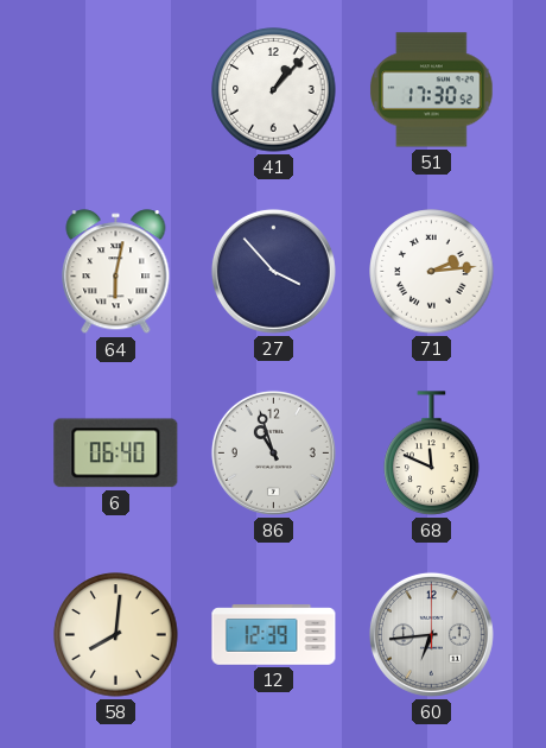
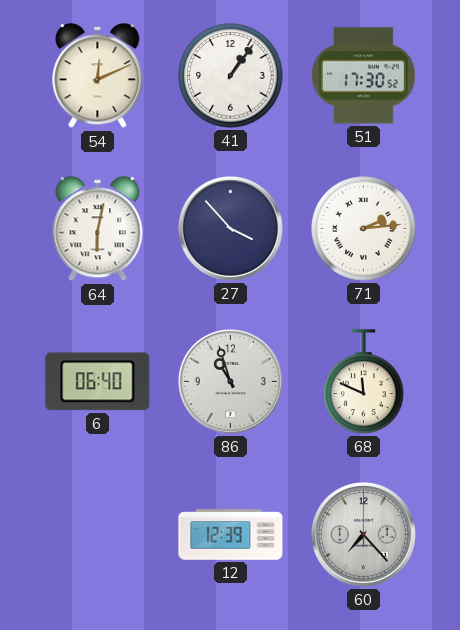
54: none -> 12:11 (98, 76)
41: 1:07 -> 1:06 (231, 76)
58: 8:01 -> none (116, 635)
60: 6:44 -> 7:23 (363, 534)
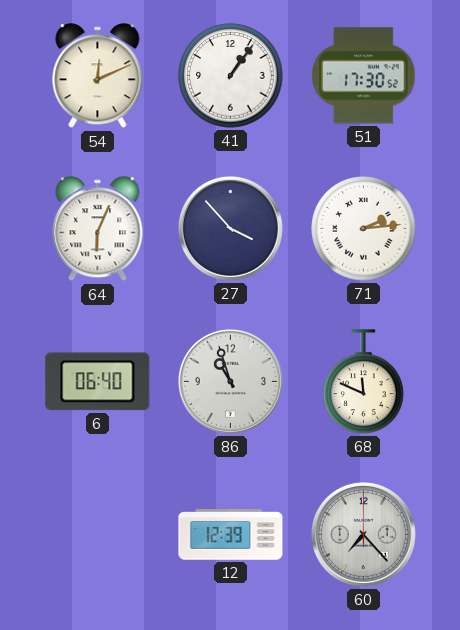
64: 6:02 -> 6:04 (98, 229)
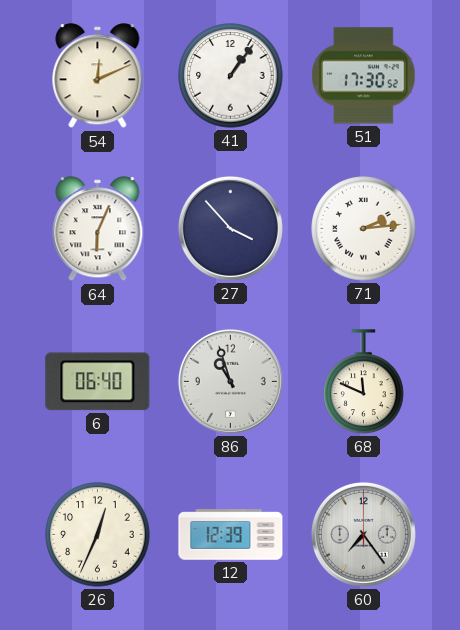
26: none -> 12:34 (98, 535)
60: 7:23 -> 7:24 (363, 534)
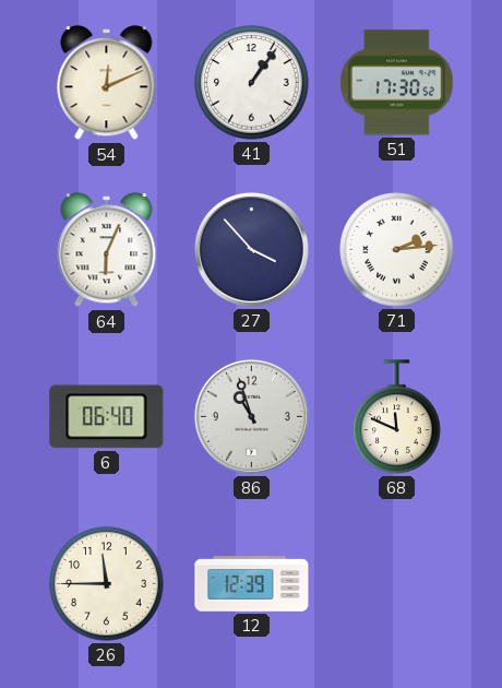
26: 12:34 -> 11:45 (107, 584)
60: 7:24 -> none (363, 534)
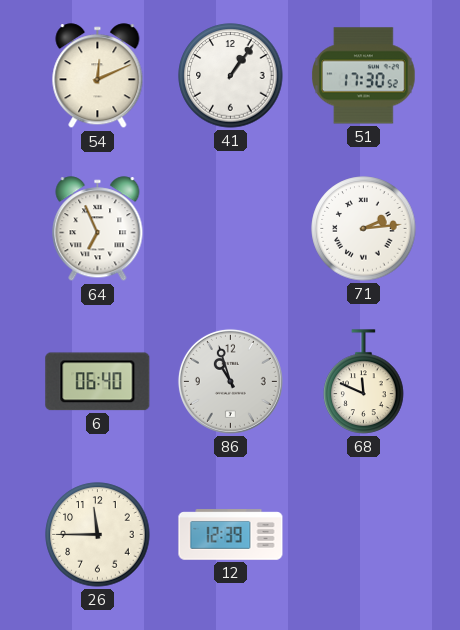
64: 6:04 -> 6:56 (98, 229)
27: 3:53 -> none (251, 249)
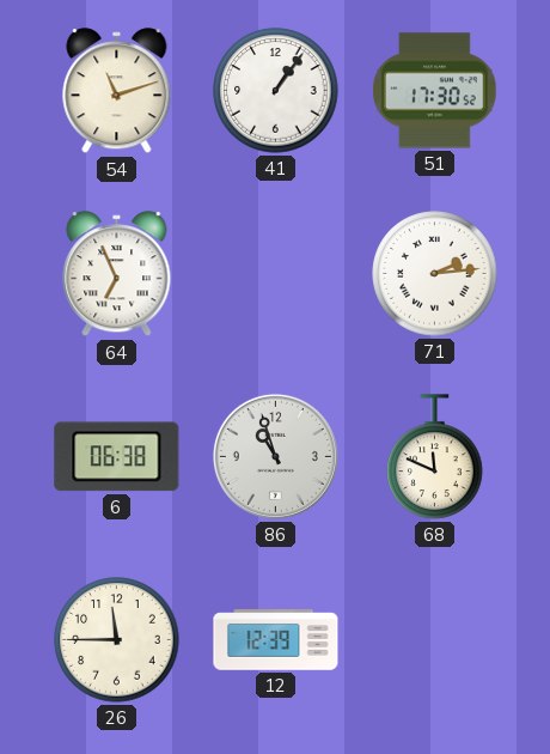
54: 12:11 -> 11:12 (117, 91)
6: 06:40 -> 06:38 (117, 457)
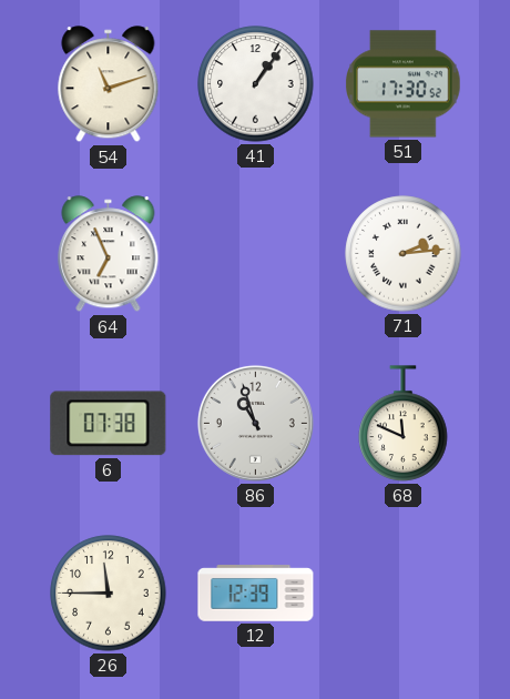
6: 06:38 -> 07:38 (109, 424)
